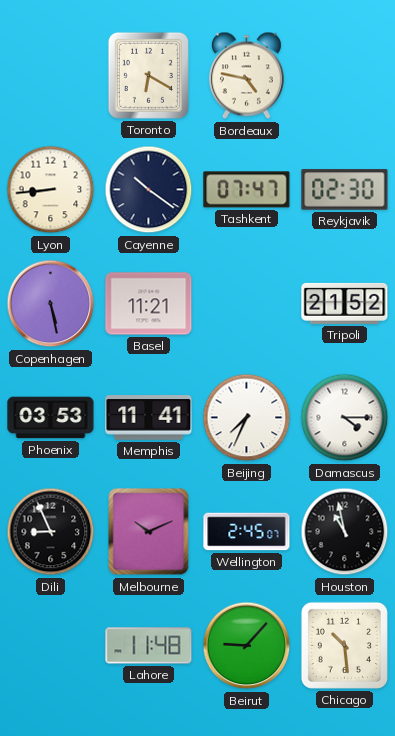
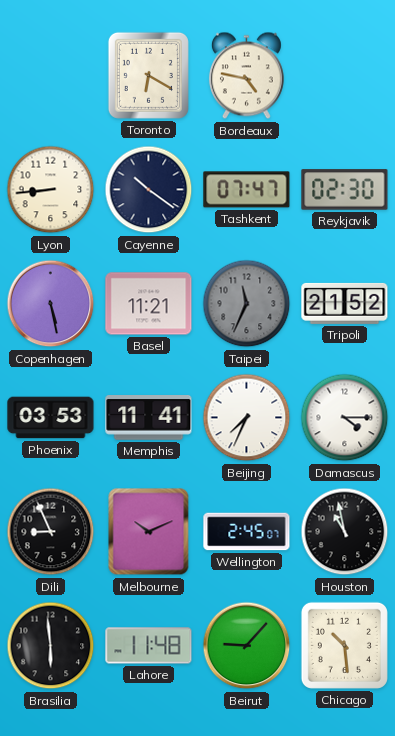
Taipei: none -> 11:34 (247, 304)
Brasilia: none -> 5:59 (51, 646)
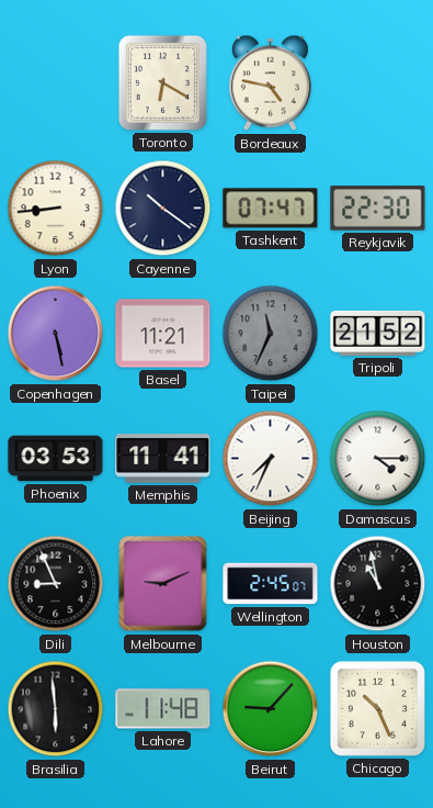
Reykjavik: 02:30 -> 22:30 (378, 209)
Melbourne: 10:11 -> 9:11 (163, 584)
Chicago: 10:29 -> 10:26 (377, 708)
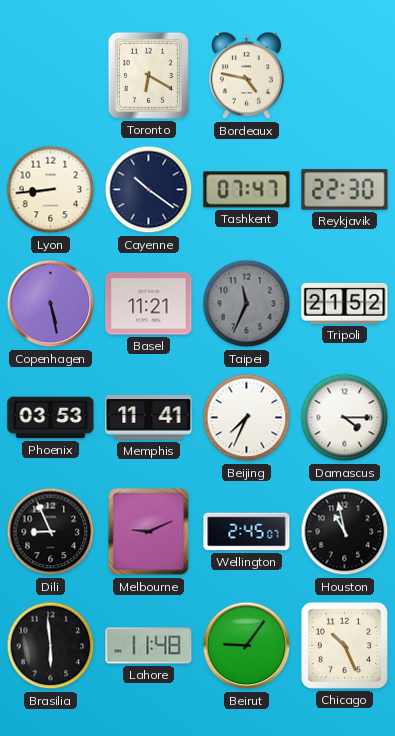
Beirut: 9:07 -> 9:06 (247, 646)
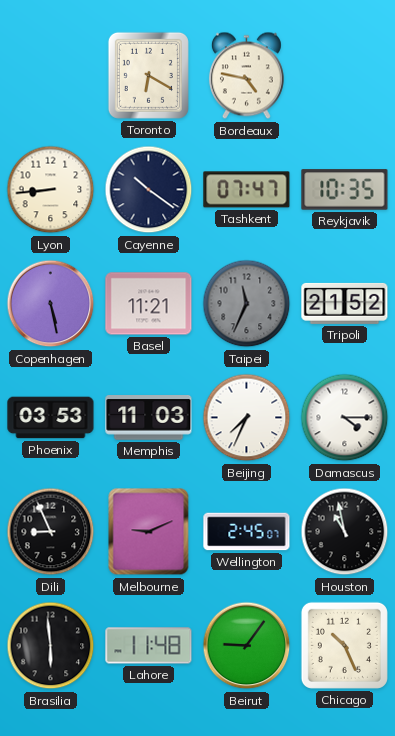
Reykjavik: 22:30 -> 10:35 (345, 190)
Memphis: 11:41 -> 11:03 (149, 418)
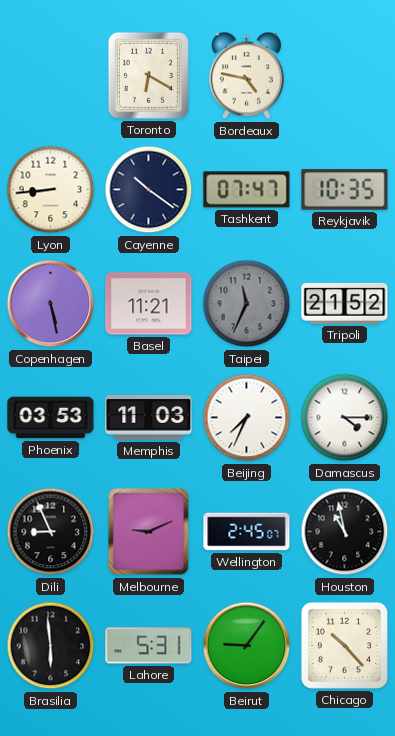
Lahore: 11:48 -> 5:31 (149, 646)
Chicago: 10:26 -> 10:23 (344, 645)
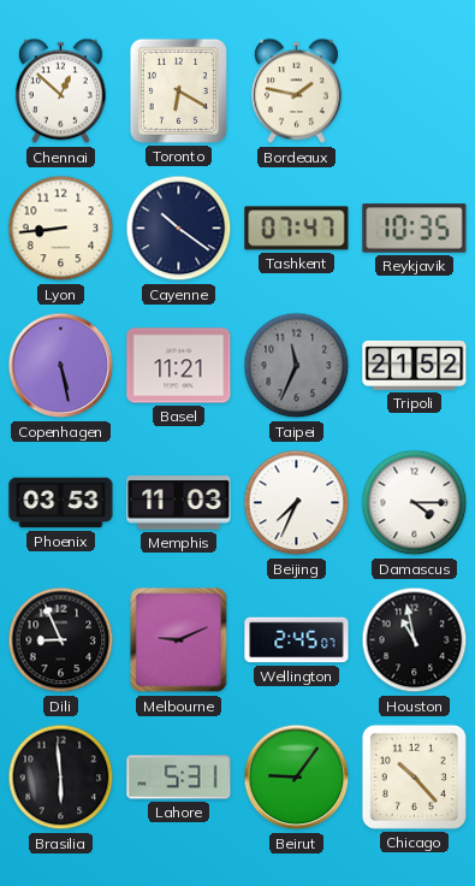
Chennai: none -> 12:52 (60, 91)
Bordeaux: 4:47 -> 1:47 (296, 91)
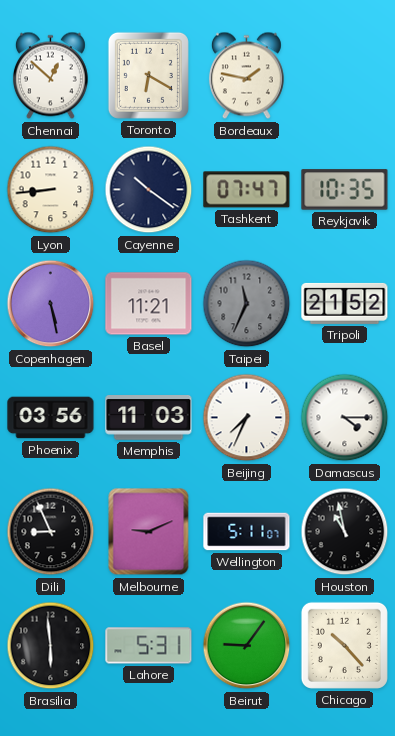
Phoenix: 03:53 -> 03:56 (51, 418)
Wellington: 2:45 -> 5:11 (247, 532)
